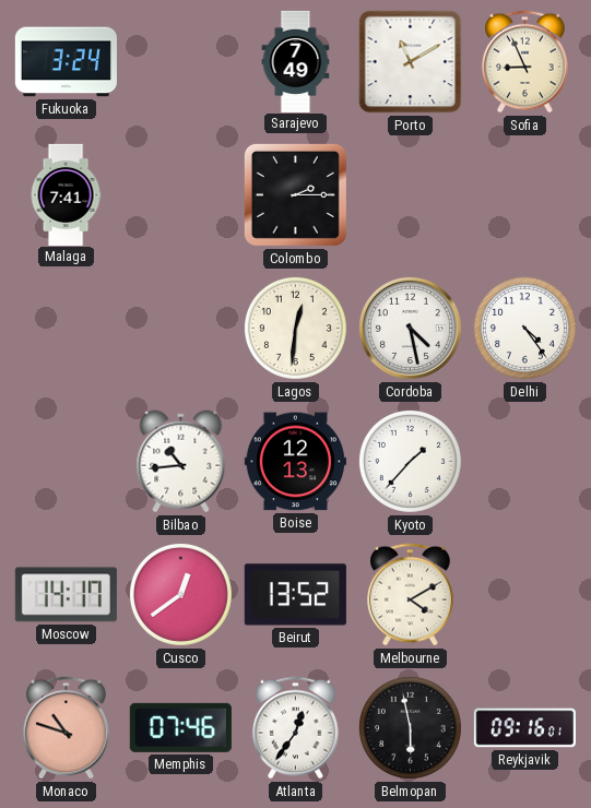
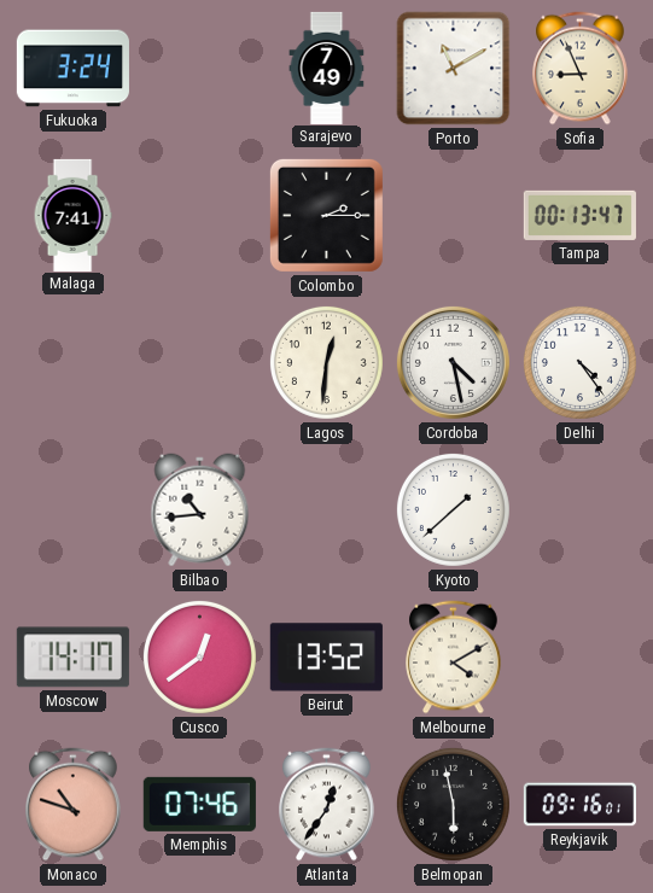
Tampa: none -> 00:13 (579, 215)
Boise: 12:13 -> none (295, 462)
Kyoto: 1:37 -> 1:38 (453, 509)
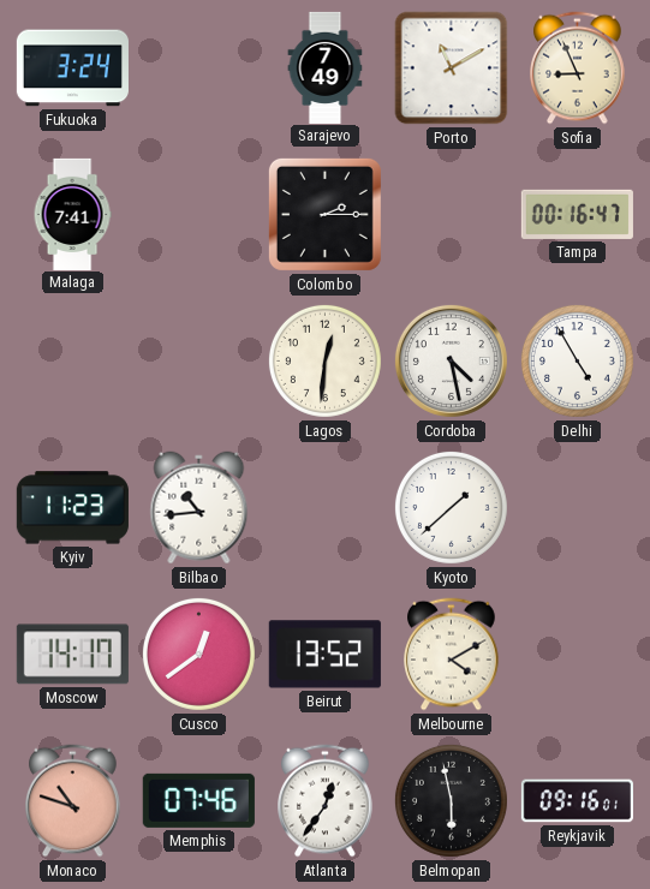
Tampa: 00:13 -> 00:16 (577, 214)
Delhi: 4:24 -> 4:55 (577, 360)
Kyiv: none -> 11:23 (72, 508)
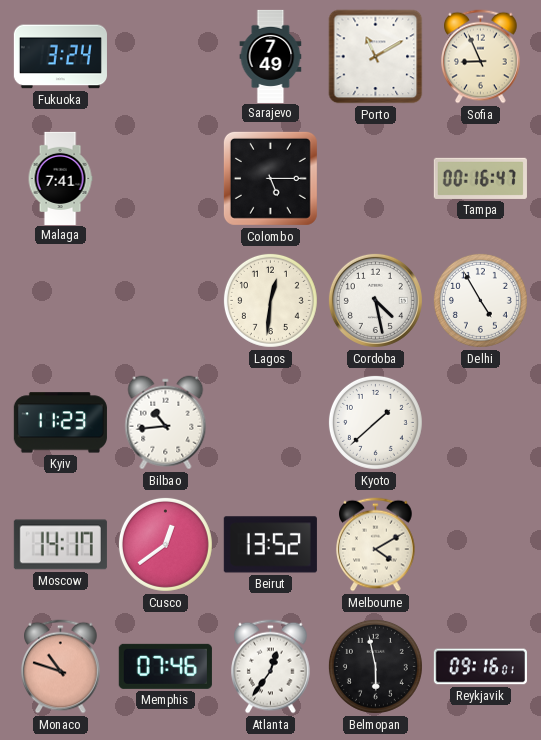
Colombo: 2:15 -> 5:15 (270, 178)
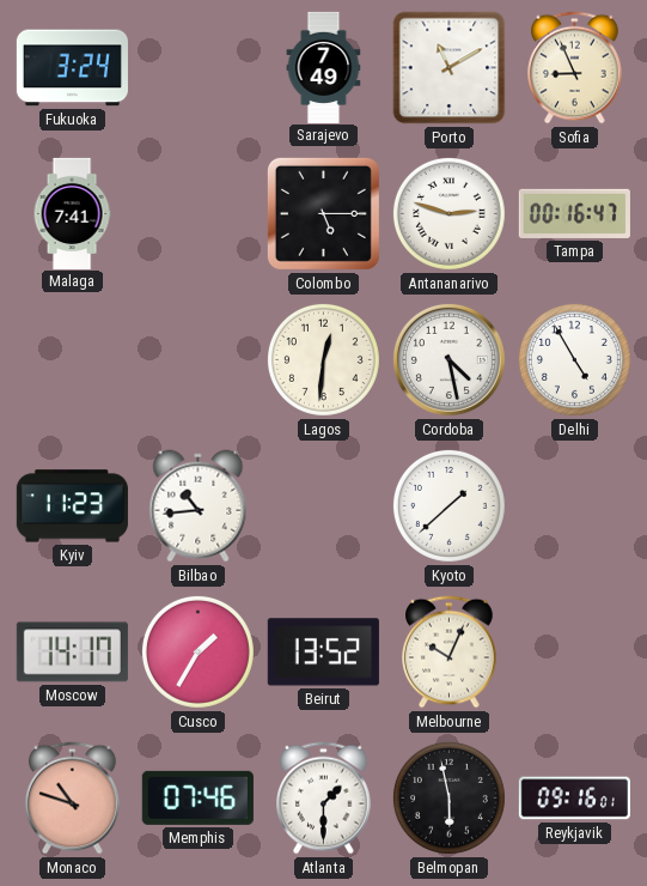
Antananarivo: none -> 2:48 (448, 213)
Cusco: 12:39 -> 1:35 (197, 651)
Melbourne: 4:10 -> 10:04 (450, 653)
Atlanta: 12:36 -> 1:30 (324, 799)
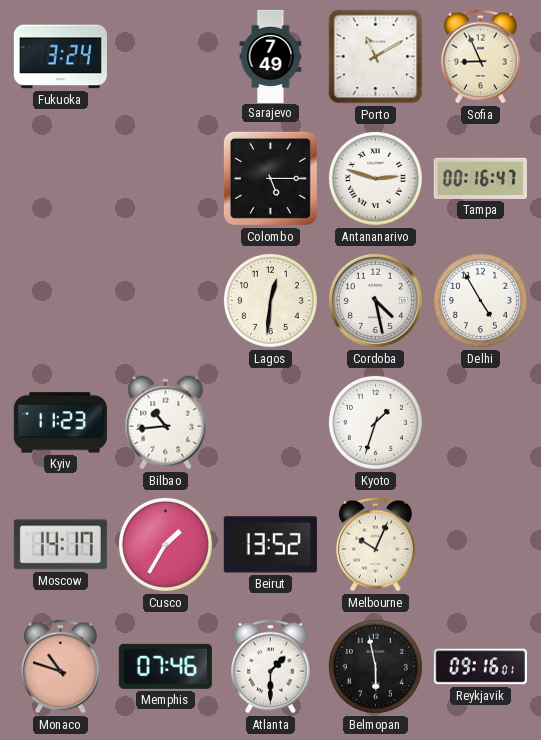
Malaga: 7:41 -> none (72, 213)
Kyoto: 1:38 -> 1:33 (375, 422)
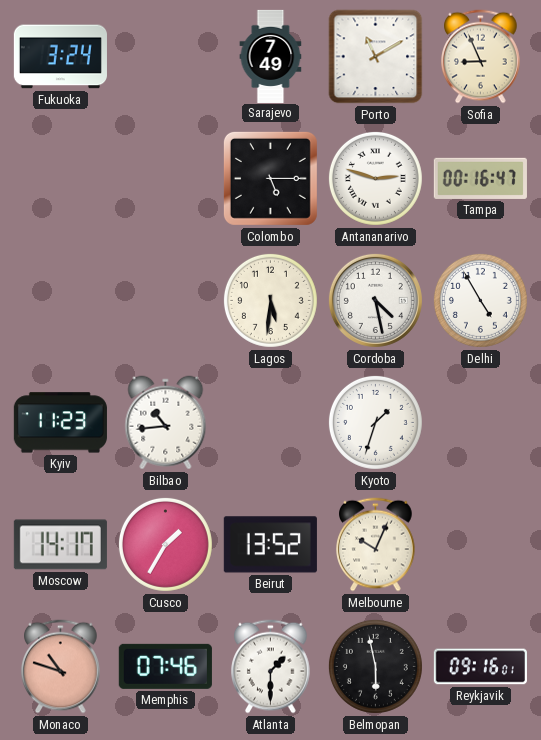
Lagos: 12:31 -> 5:31 (270, 300)
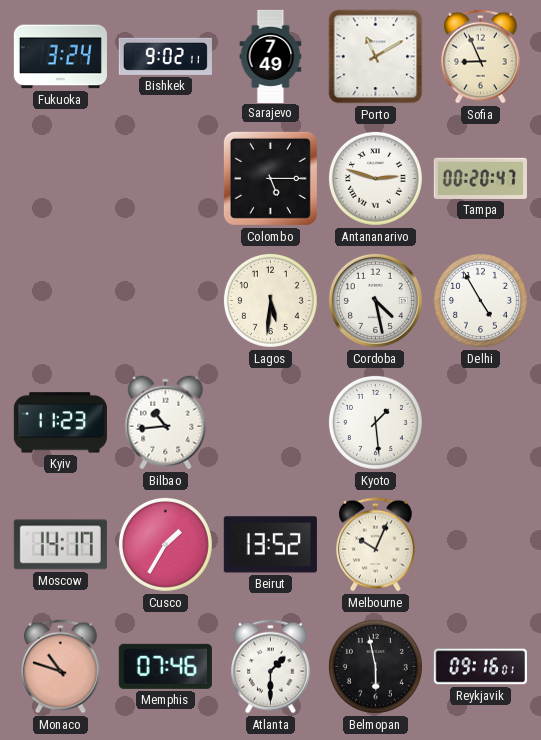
Bishkek: none -> 9:02 (165, 56)
Tampa: 00:16 -> 00:20 (480, 178)
Kyoto: 1:33 -> 1:29 (375, 422)
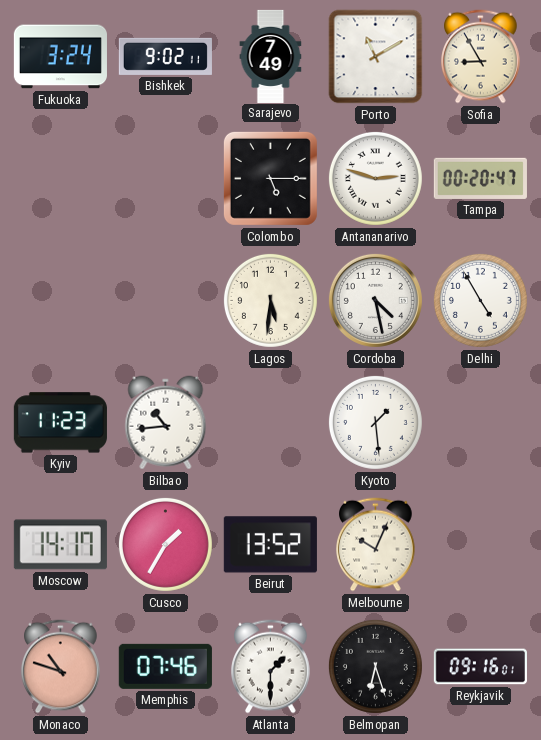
Sofia: 8:56 -> 8:55 (481, 57)
Belmopan: 5:58 -> 6:27 (375, 666)
